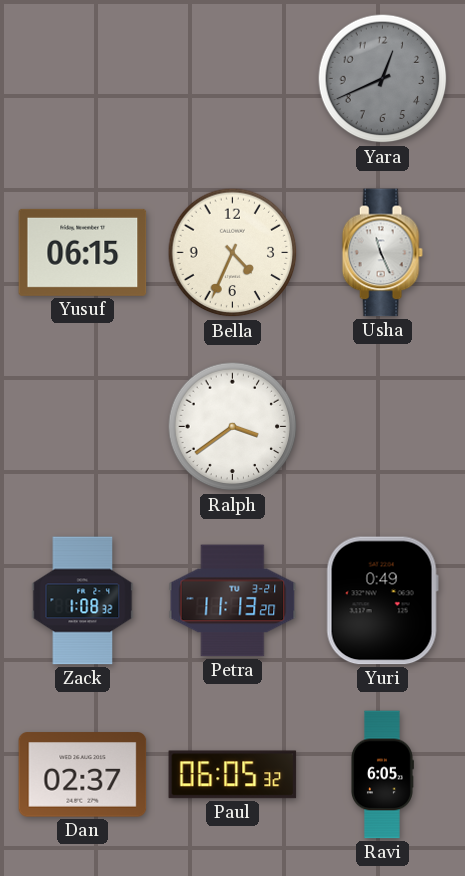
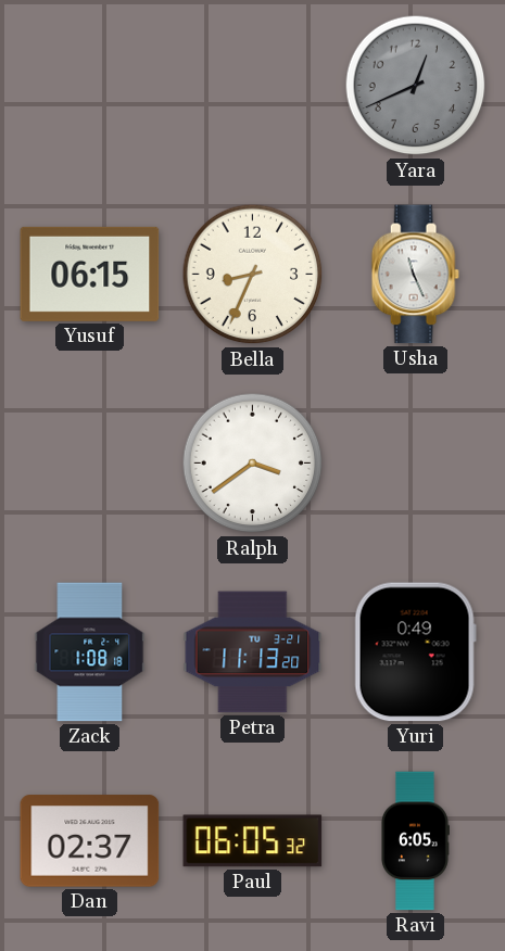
Bella: 4:34 -> 8:34 (253, 275)
Zack: 1:08:32 -> 1:08:18 (90, 652)
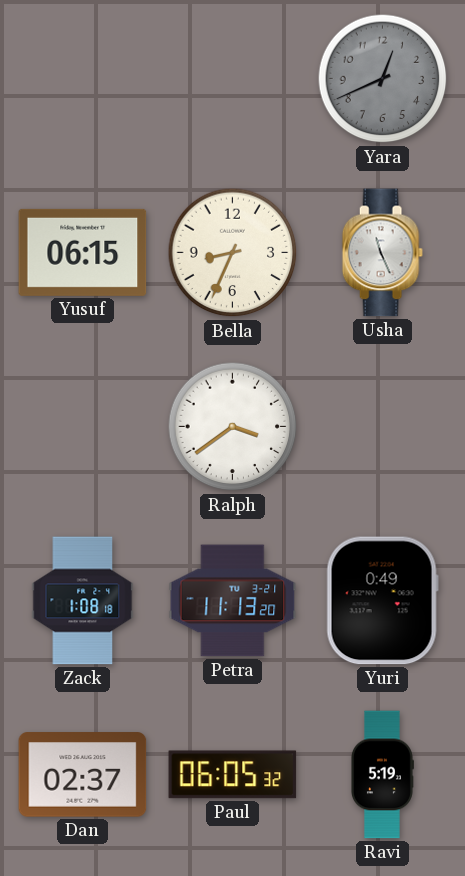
Ravi: 6:05 -> 5:19 (382, 775)
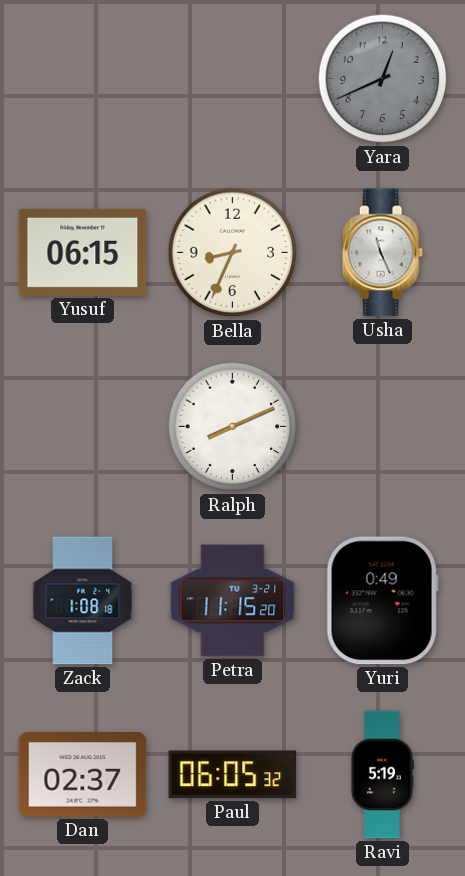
Ralph: 3:39 -> 8:11 (233, 427)
Petra: 11:13 -> 11:15 (233, 601)
